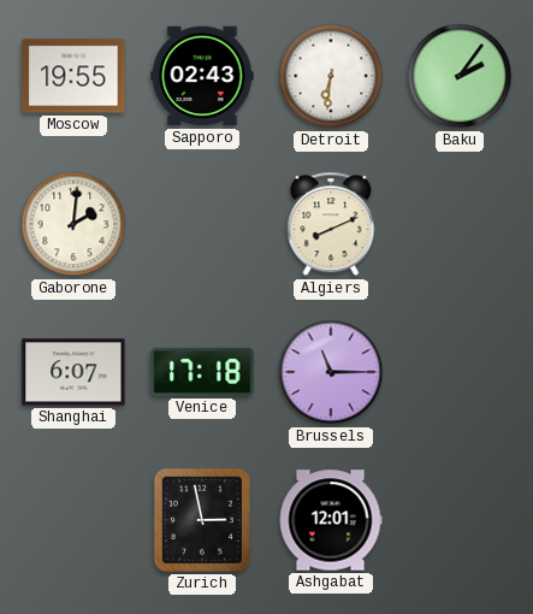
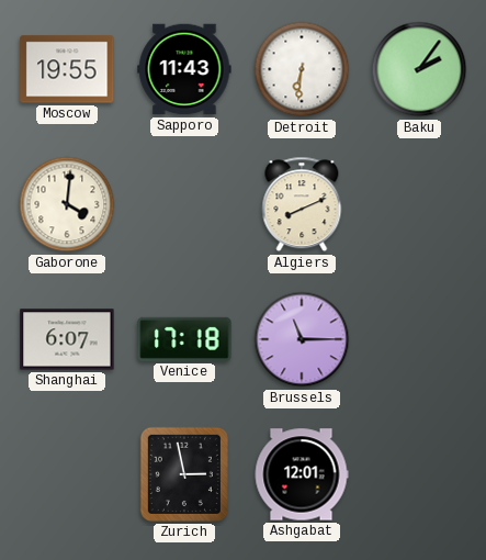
Sapporo: 02:43 -> 11:43 (184, 69)
Gaborone: 2:01 -> 4:01 (67, 204)
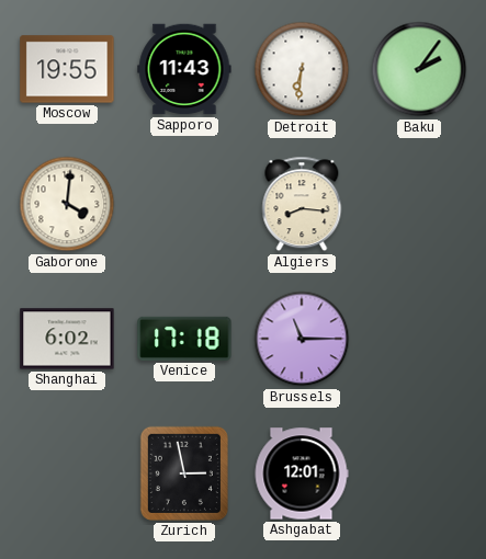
Algiers: 8:11 -> 8:16 (302, 204)
Shanghai: 6:07 -> 6:02 (67, 339)
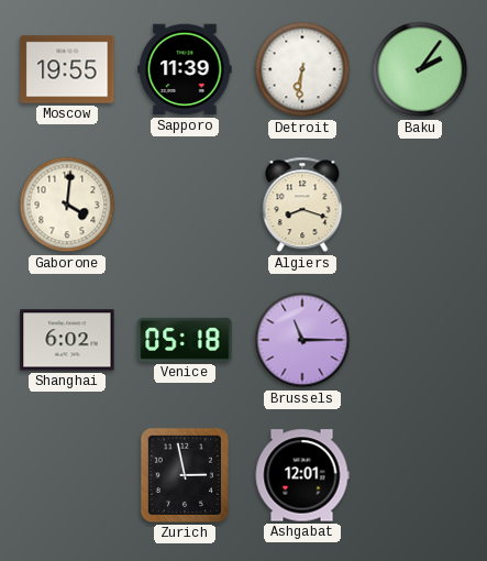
Sapporo: 11:43 -> 11:39 (185, 69)
Algiers: 8:16 -> 8:18 (302, 205)
Venice: 17:18 -> 05:18 (185, 340)
